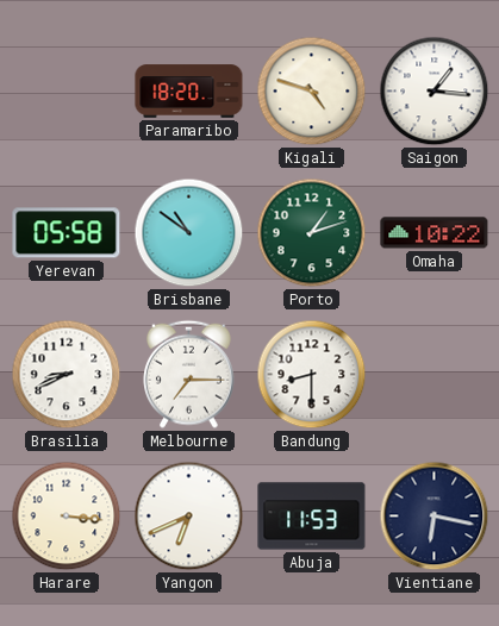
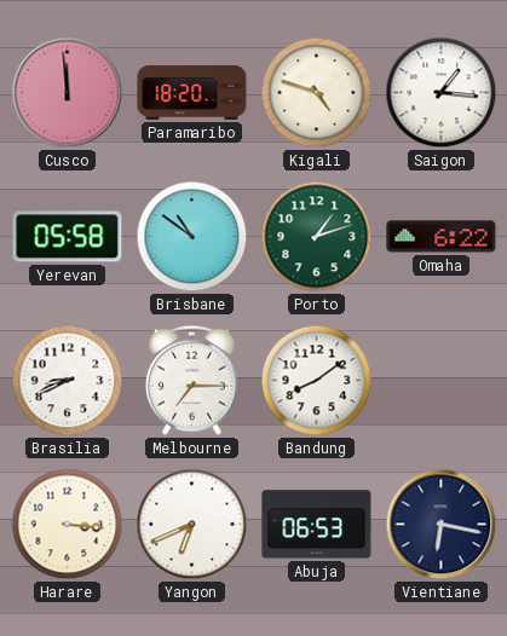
Cusco: none -> 11:59 (68, 93)
Omaha: 10:22 -> 6:22 (442, 237)
Bandung: 8:30 -> 8:09 (317, 381)
Abuja: 11:53 -> 06:53 (317, 525)
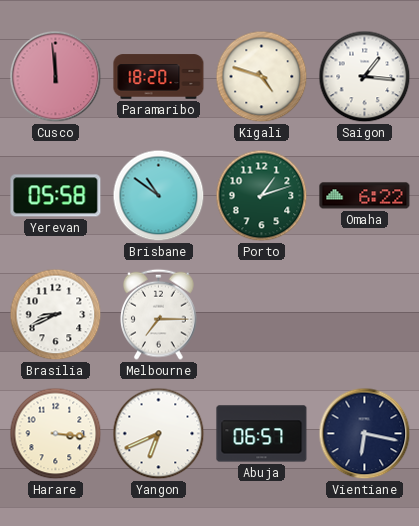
Bandung: 8:09 -> none (317, 381)
Abuja: 06:53 -> 06:57 (262, 434)
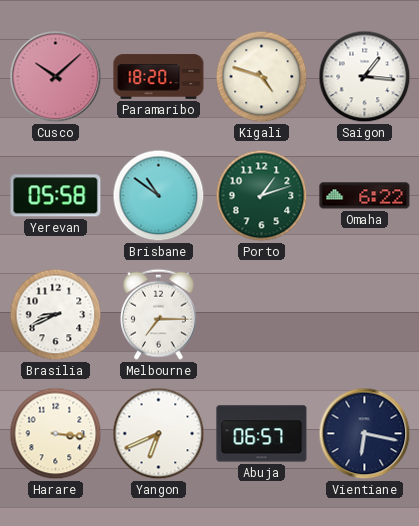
Cusco: 11:59 -> 10:08 (56, 77)
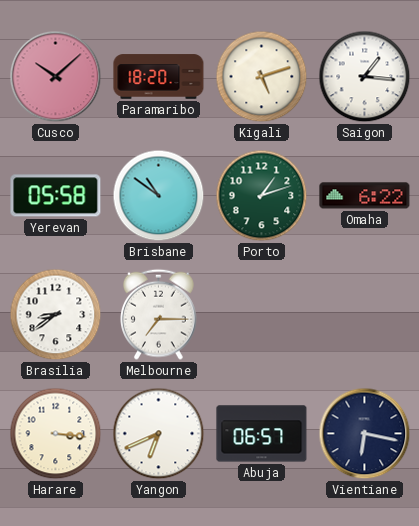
Kigali: 4:48 -> 5:12 (262, 77)
Brasilia: 8:41 -> 8:39 (56, 315)
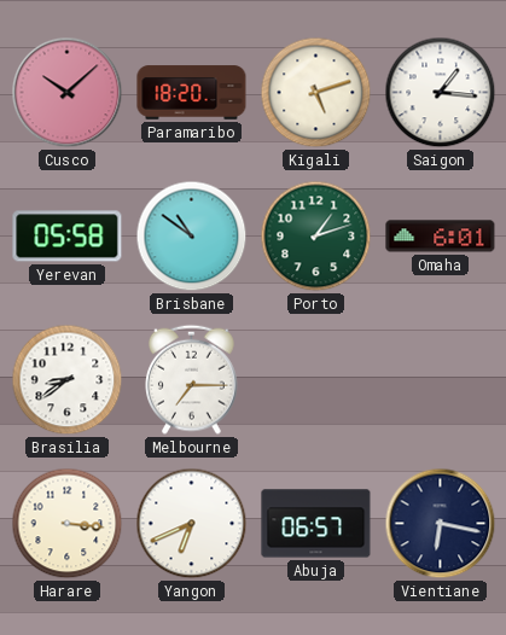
Omaha: 6:22 -> 6:01 (441, 237)
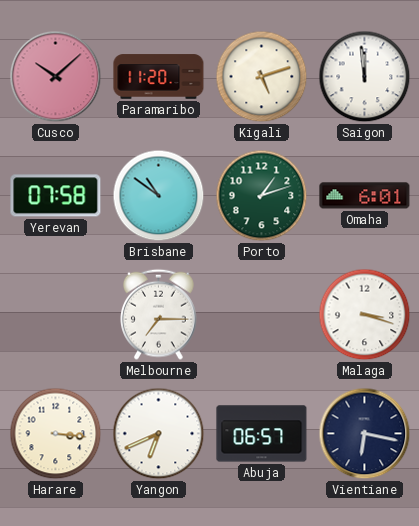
Paramaribo: 18:20 -> 11:20 (159, 77)
Saigon: 1:16 -> 11:59 (365, 77)
Yerevan: 05:58 -> 07:58 (56, 196)
Brasilia: 8:39 -> none (68, 380)
Malaga: none -> 3:18 (365, 315)
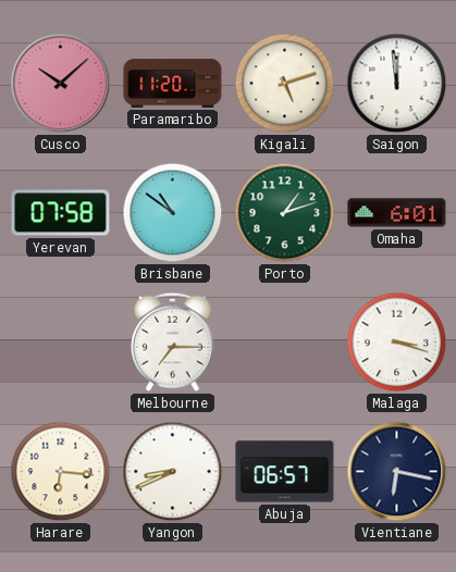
Harare: 3:16 -> 6:16 (61, 472)
Yangon: 6:41 -> 8:41 (173, 472)
